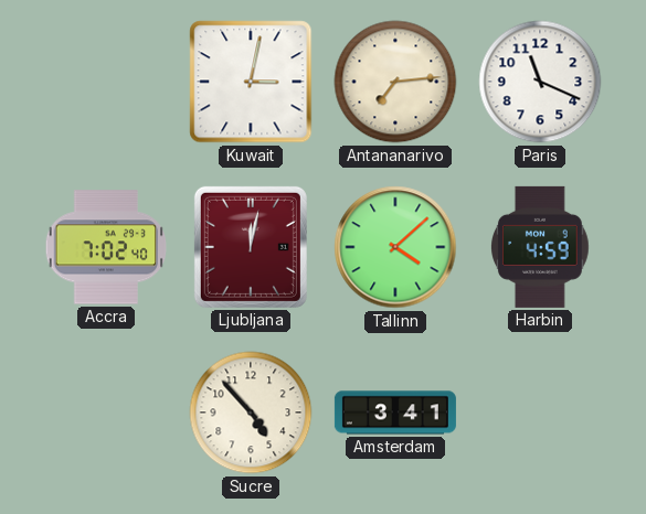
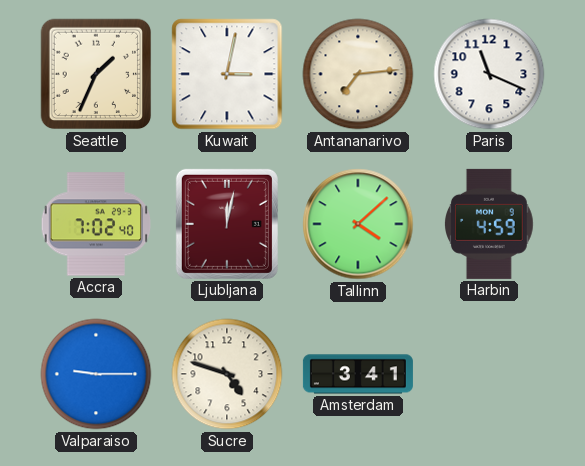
Seattle: none -> 1:34 (96, 74)
Valparaiso: none -> 9:15 (96, 374)
Sucre: 4:53 -> 4:48 (227, 374)
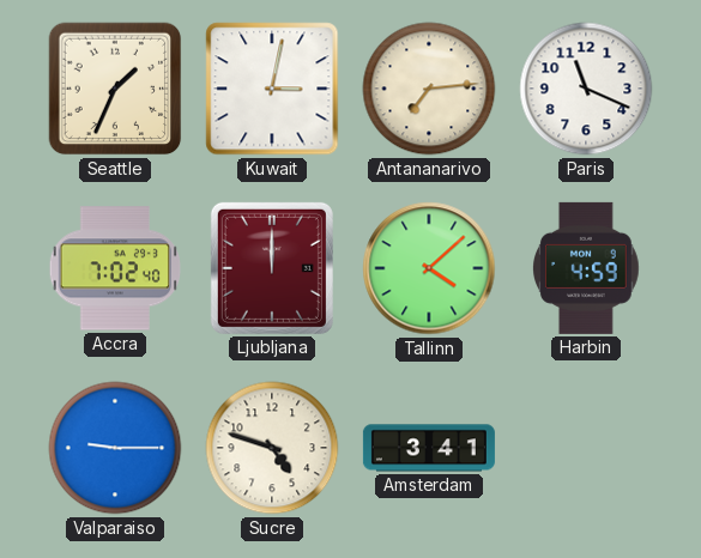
Ljubljana: 12:02 -> 12:00 (272, 268)
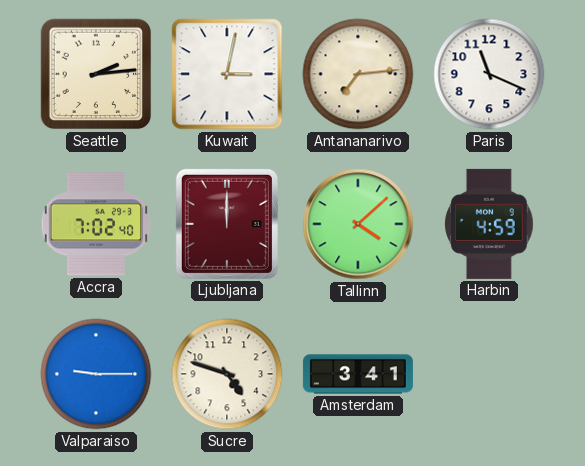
Seattle: 1:34 -> 2:14 (96, 74)
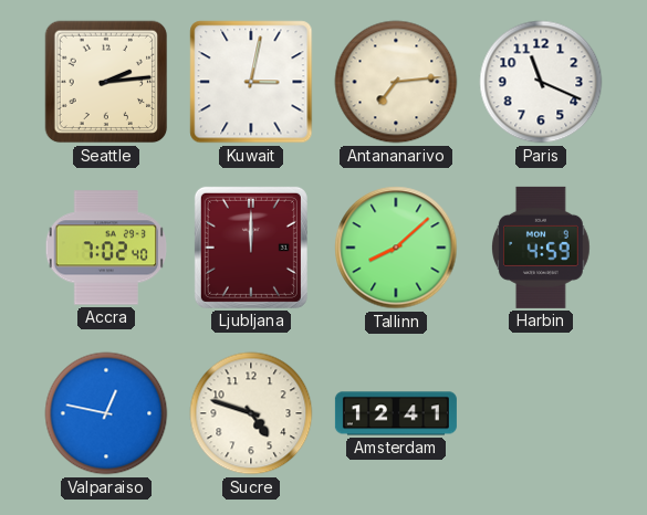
Tallinn: 4:08 -> 8:08 (396, 248)
Valparaiso: 9:15 -> 12:47 (106, 413)
Amsterdam: 3:41 -> 12:41 (396, 413)
